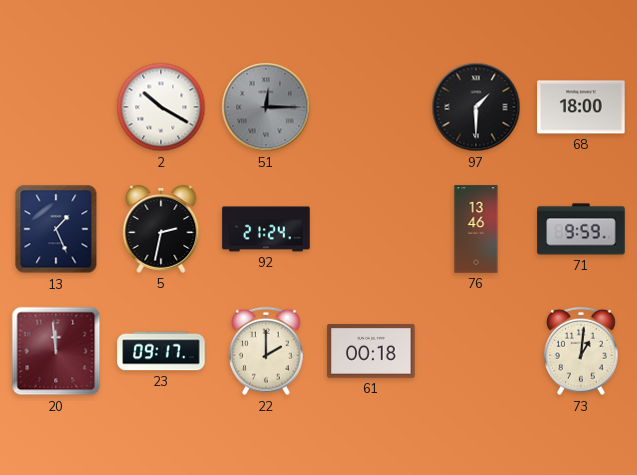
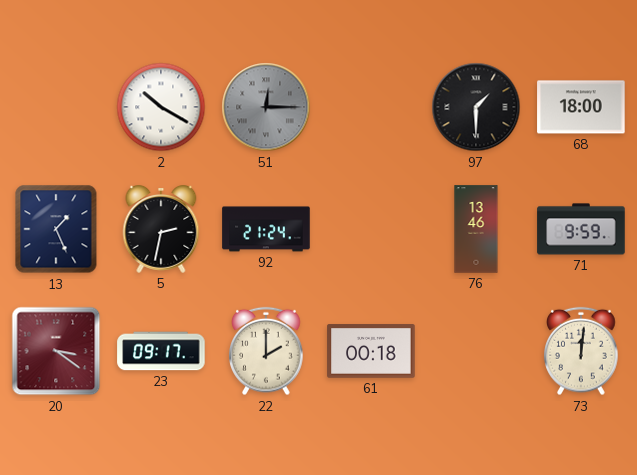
20: 11:59 -> 3:21 (56, 351)
73: 1:01 -> 12:01 (581, 351)
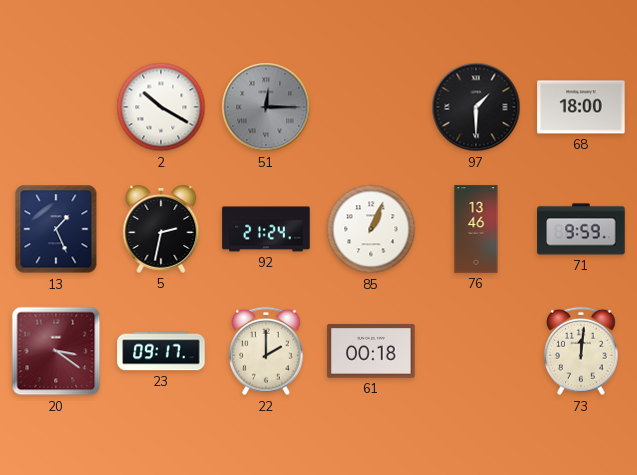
85: none -> 1:04 (371, 229)
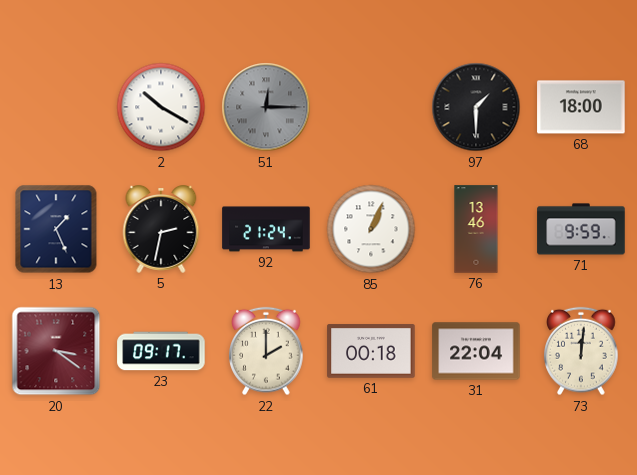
31: none -> 22:04 (476, 351)
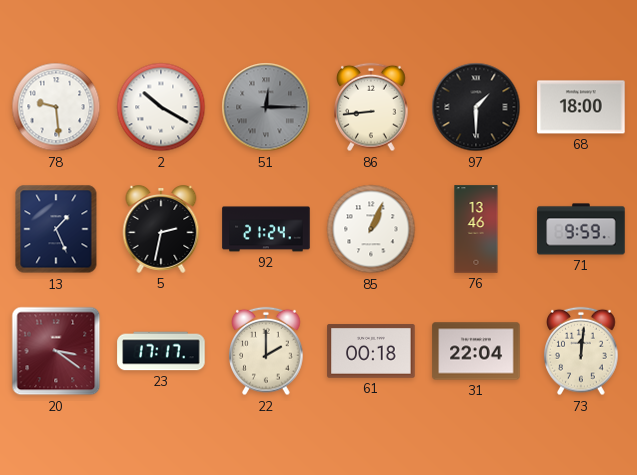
78: none -> 9:29 (56, 107)
86: none -> 8:44 (371, 107)
23: 09:17 -> 17:17 (161, 351)
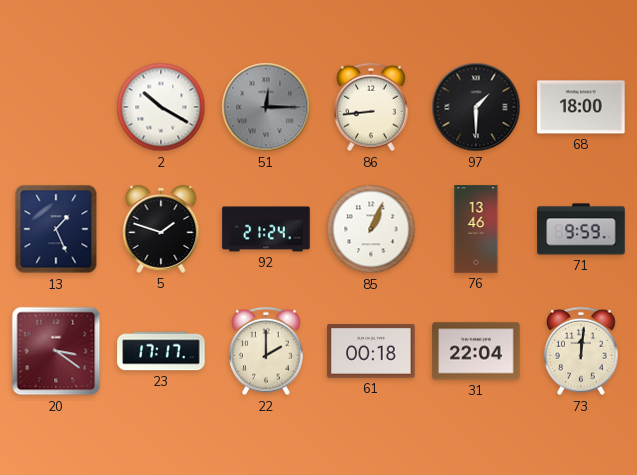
78: 9:29 -> none (56, 107)
5: 2:32 -> 1:48 (161, 230)
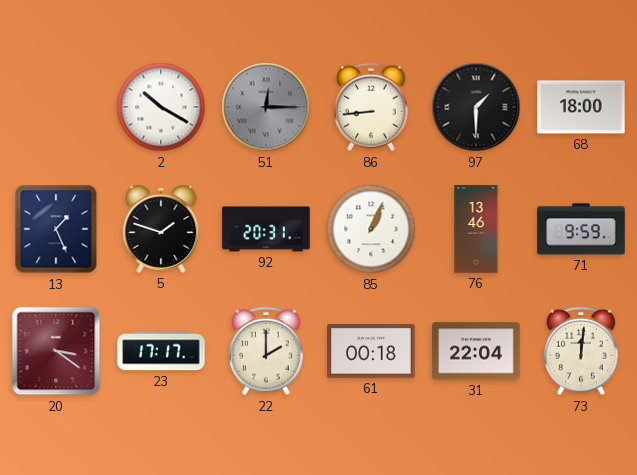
92: 21:24 -> 20:31 (266, 229)
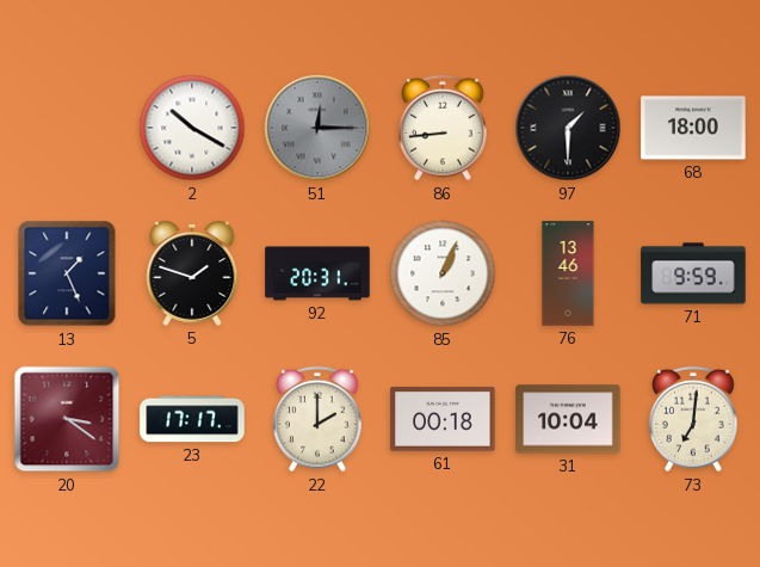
31: 22:04 -> 10:04 (568, 419)
73: 12:01 -> 7:01 (693, 419)
